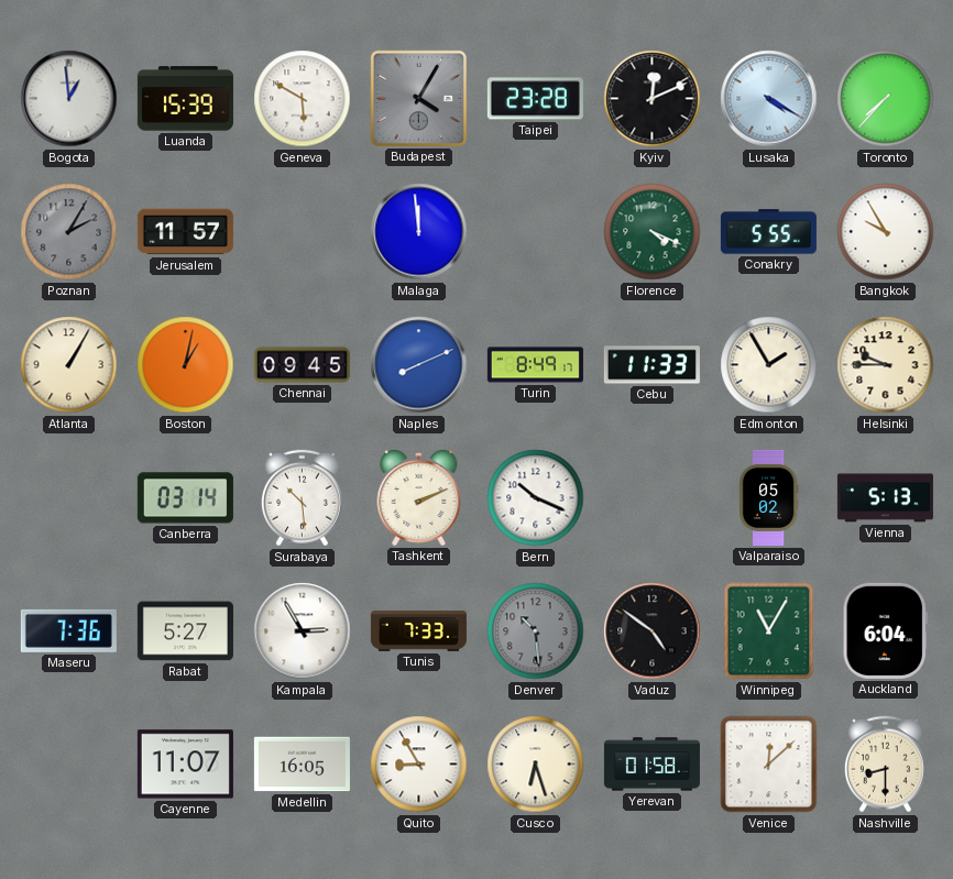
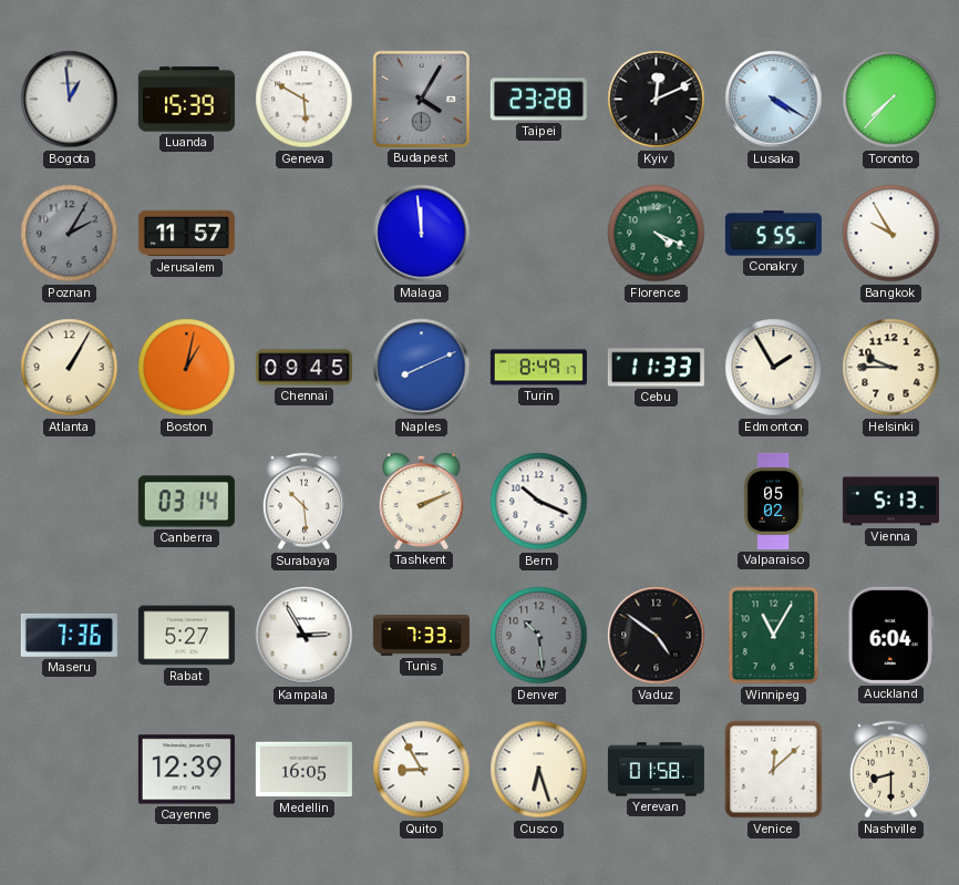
Cayenne: 11:07 -> 12:39 (186, 770)
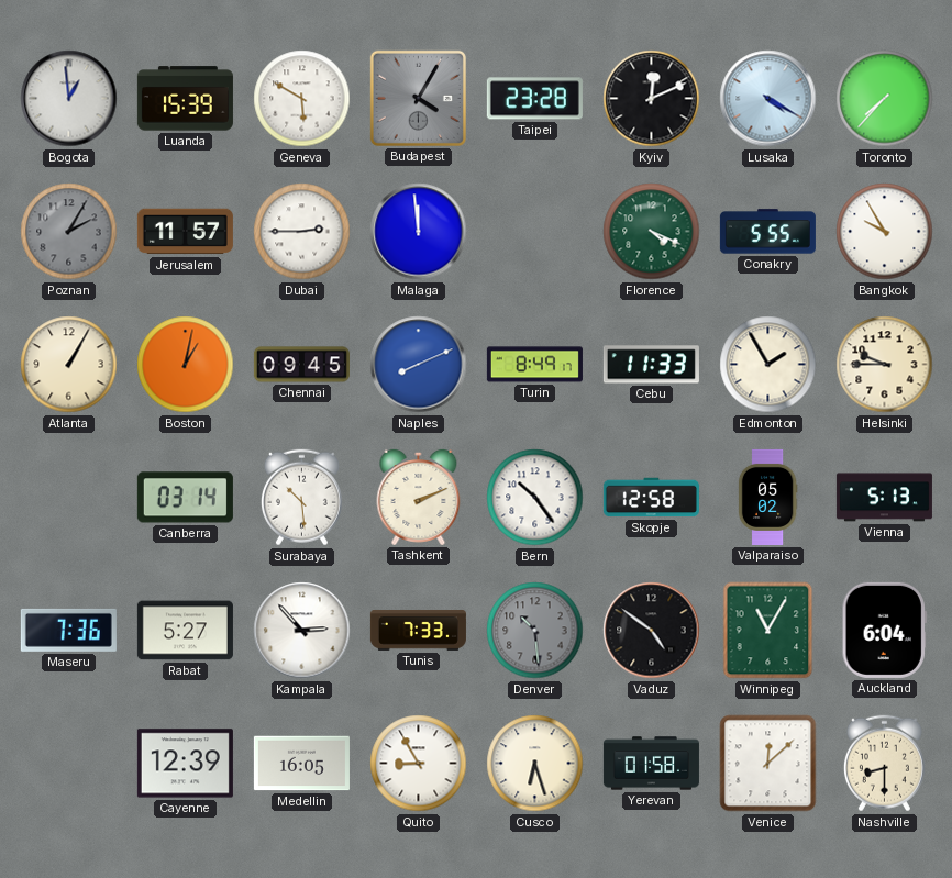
Dubai: none -> 2:45 (302, 232)
Bern: 10:19 -> 10:24 (535, 498)
Skopje: none -> 12:58 (651, 498)
Kampala: 2:55 -> 2:53 (302, 631)
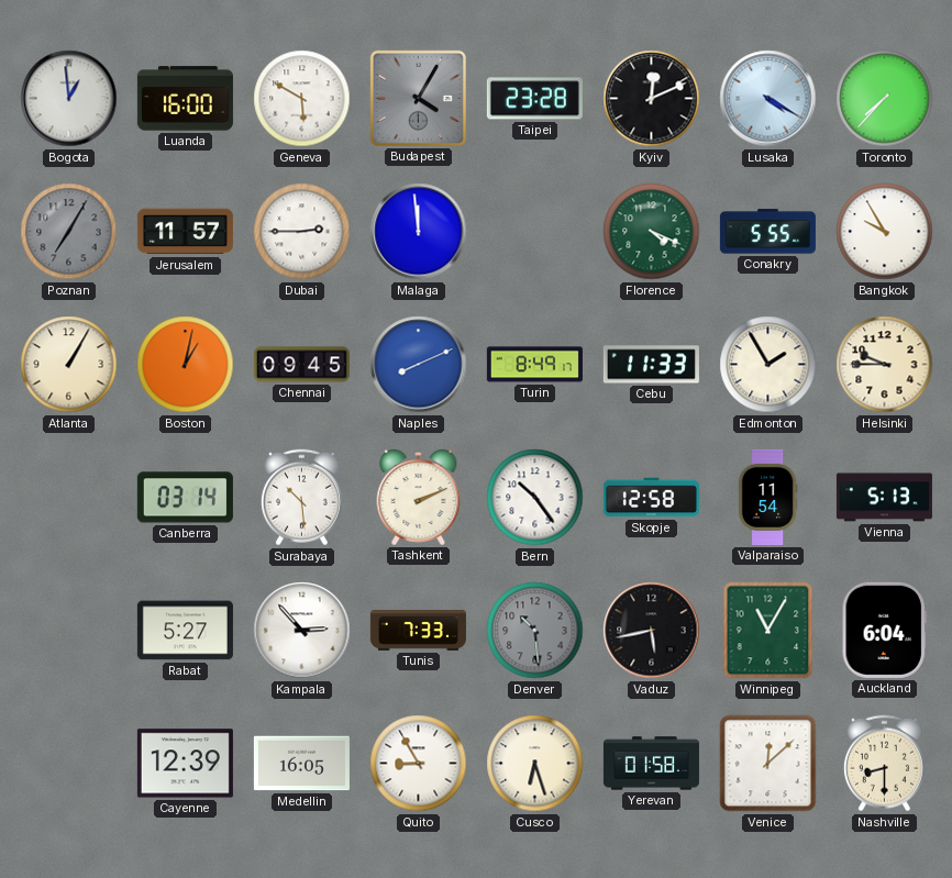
Luanda: 15:39 -> 16:00 (185, 99)
Poznan: 2:05 -> 7:05 (69, 232)
Valparaiso: 05:02 -> 11:54 (767, 497)
Maseru: 7:36 -> none (68, 630)
Vaduz: 4:51 -> 5:43 (652, 631)
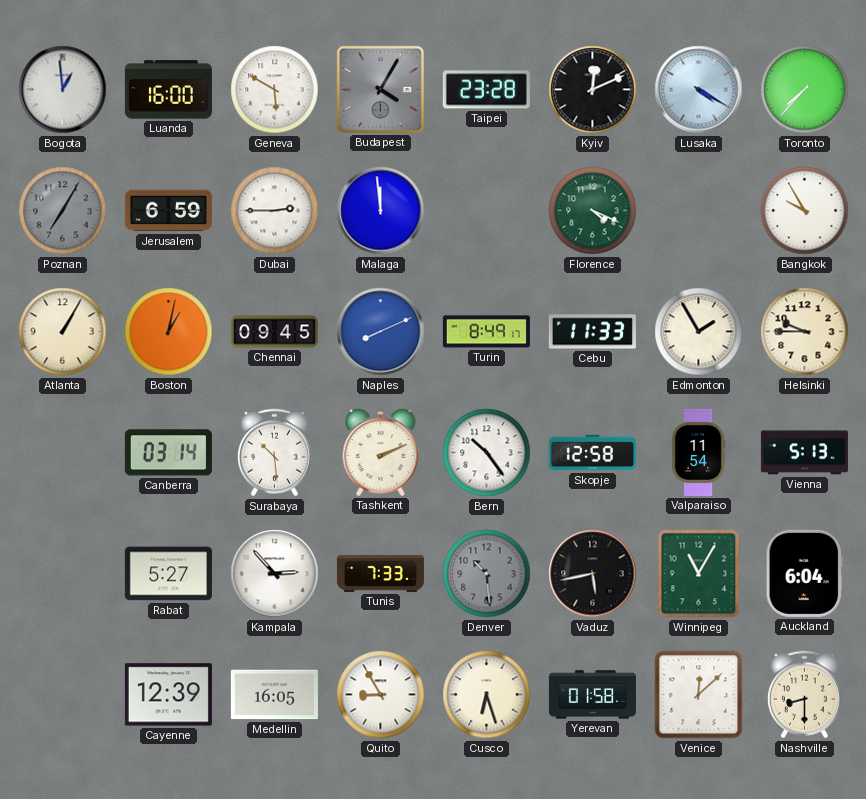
Jerusalem: 11:57 -> 6:59 (168, 211)
Conakry: 5:55 -> none (767, 232)
